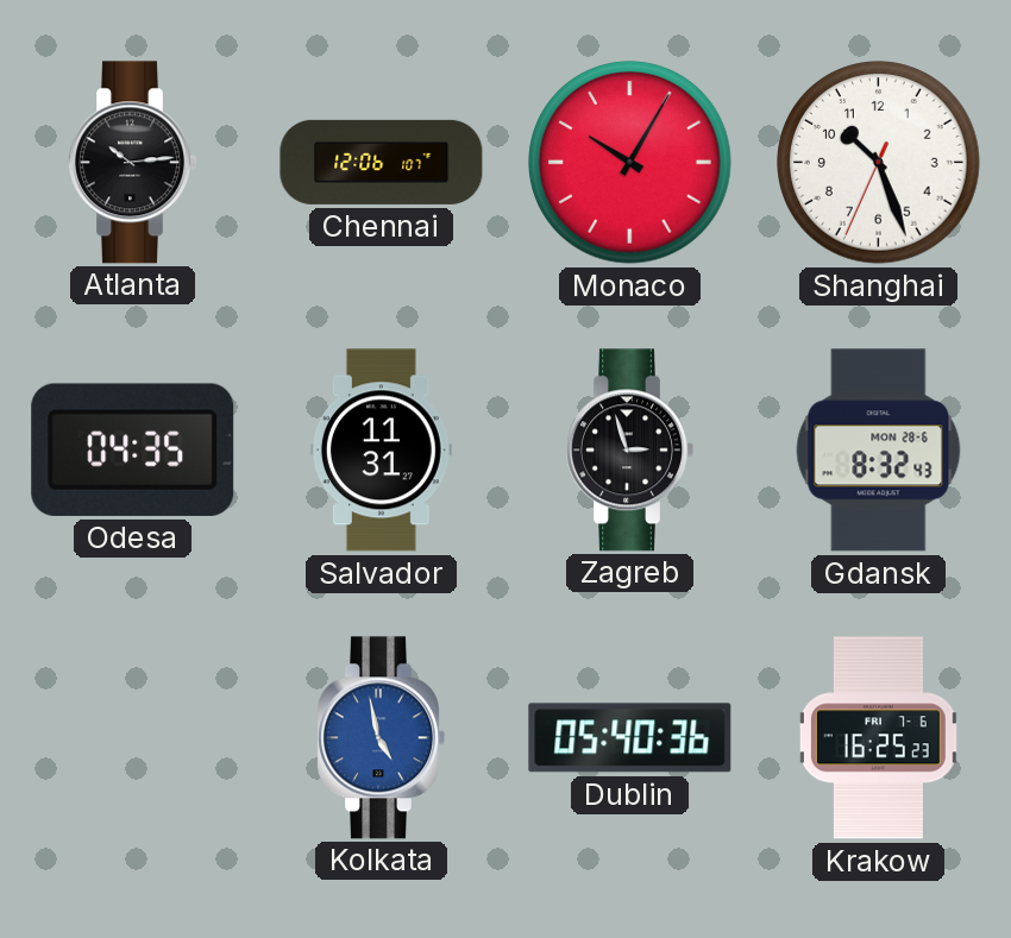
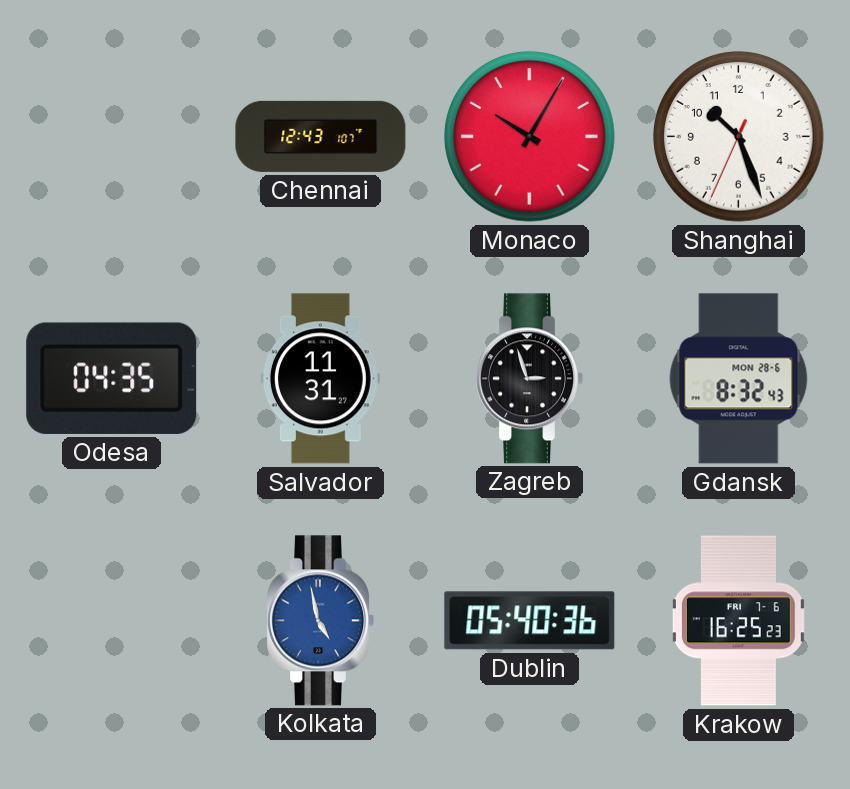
Atlanta: 10:14 -> none (132, 163)
Chennai: 12:06 -> 12:43 (321, 136)
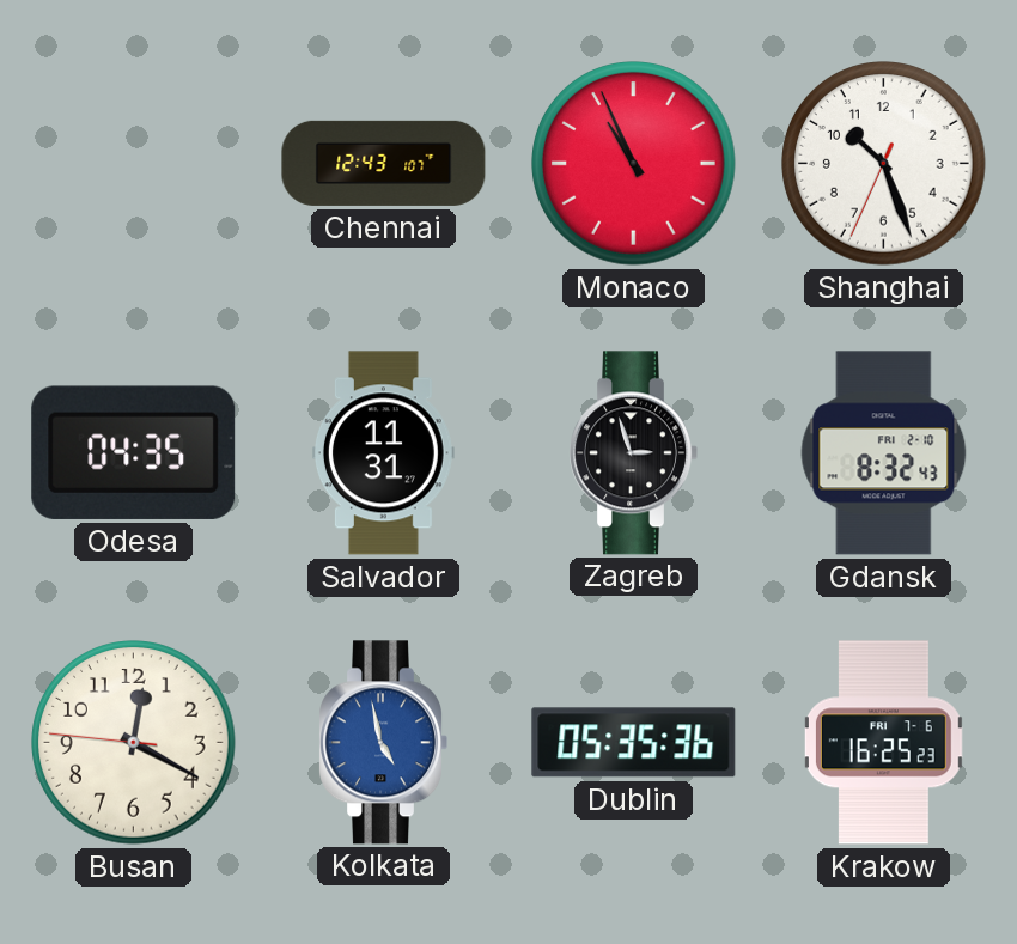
Monaco: 10:05 -> 10:56 (634, 164)
Gdansk date: MON 28-6 -> FRI 2-10 (884, 453)
Busan: none -> 12:19 (134, 743)
Dublin: 05:40 -> 05:35 (634, 743)
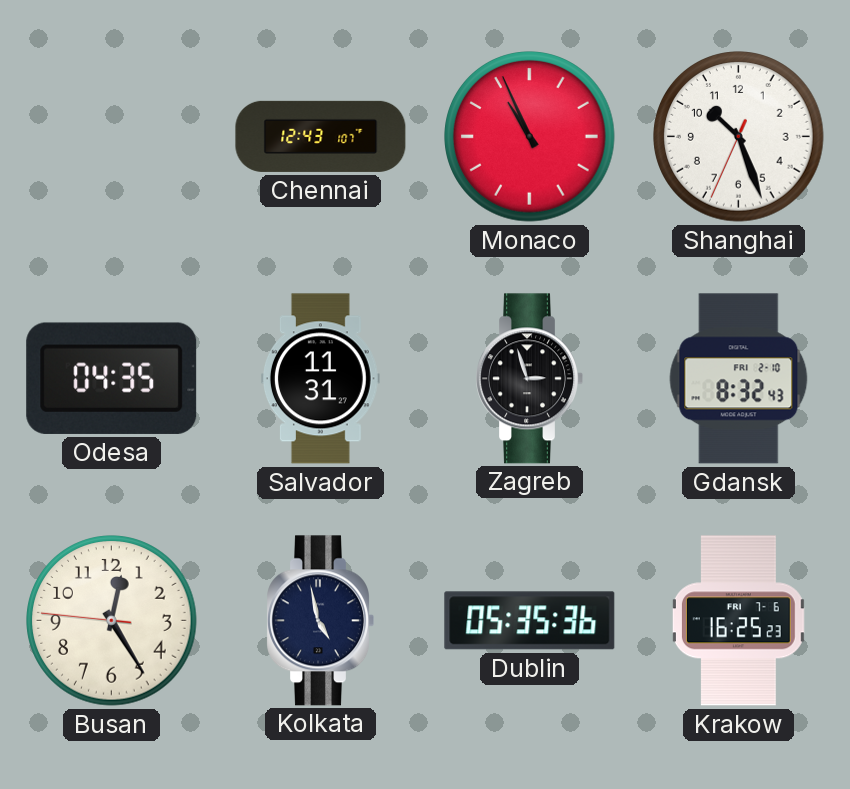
Busan: 12:19 -> 12:24 (112, 621)
Kolkata dial: blue -> navy (320, 621)
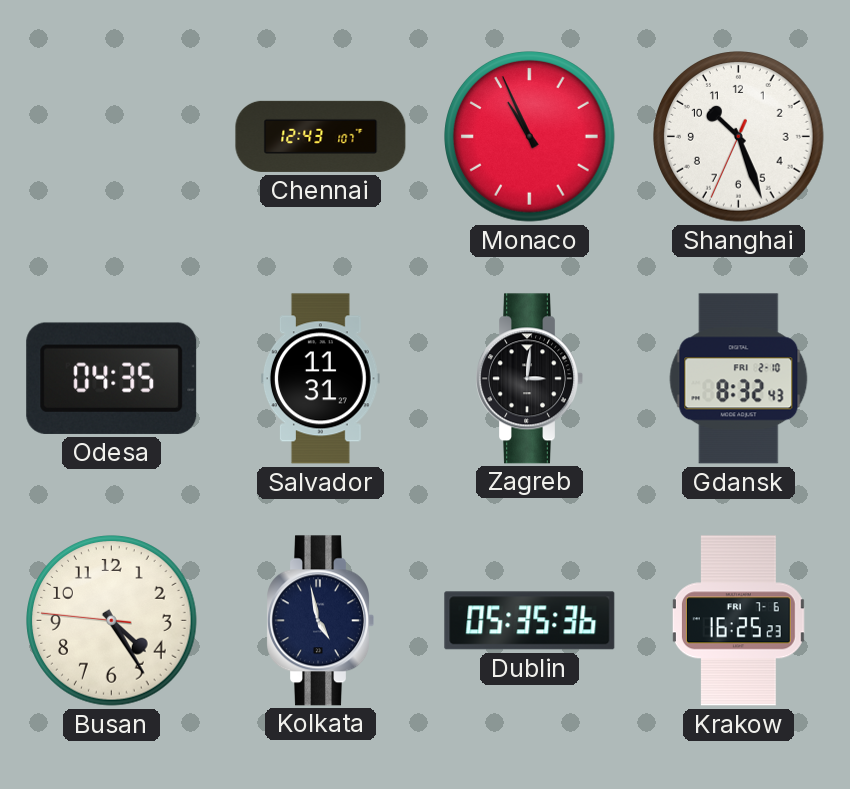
Zagreb: 2:57 -> 3:01 (529, 379)
Busan: 12:24 -> 4:24 (112, 621)
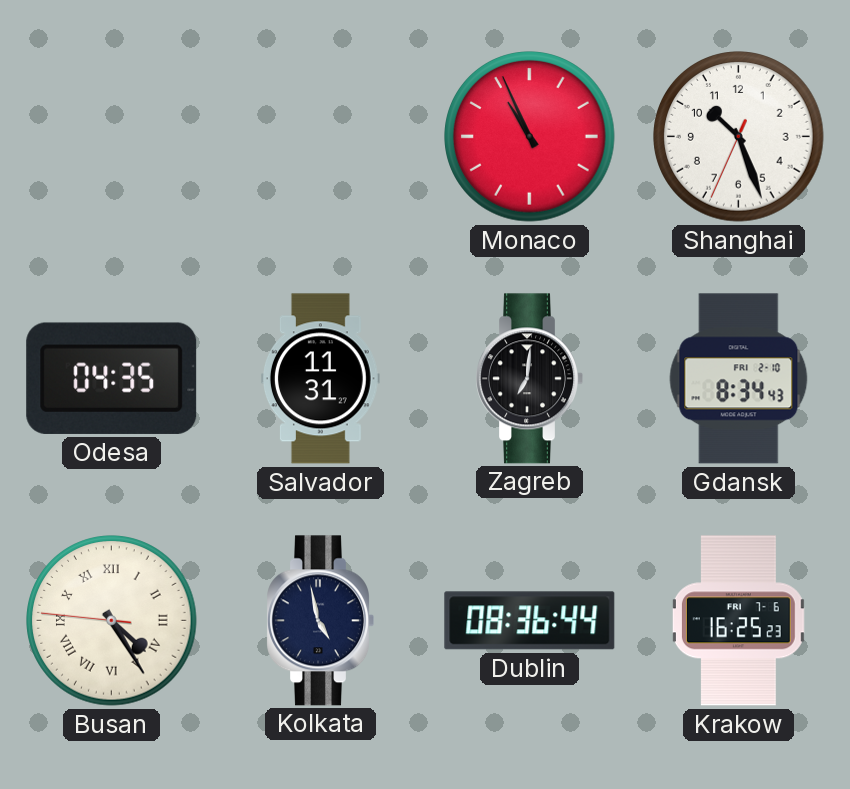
Chennai: 12:43 -> none (321, 136)
Zagreb: 3:01 -> 7:01 (529, 379)
Gdansk: 8:32 -> 8:34 (739, 379)
Busan numerals: Arabic -> Roman (112, 621)
Dublin: 05:35 -> 08:36 (530, 621)
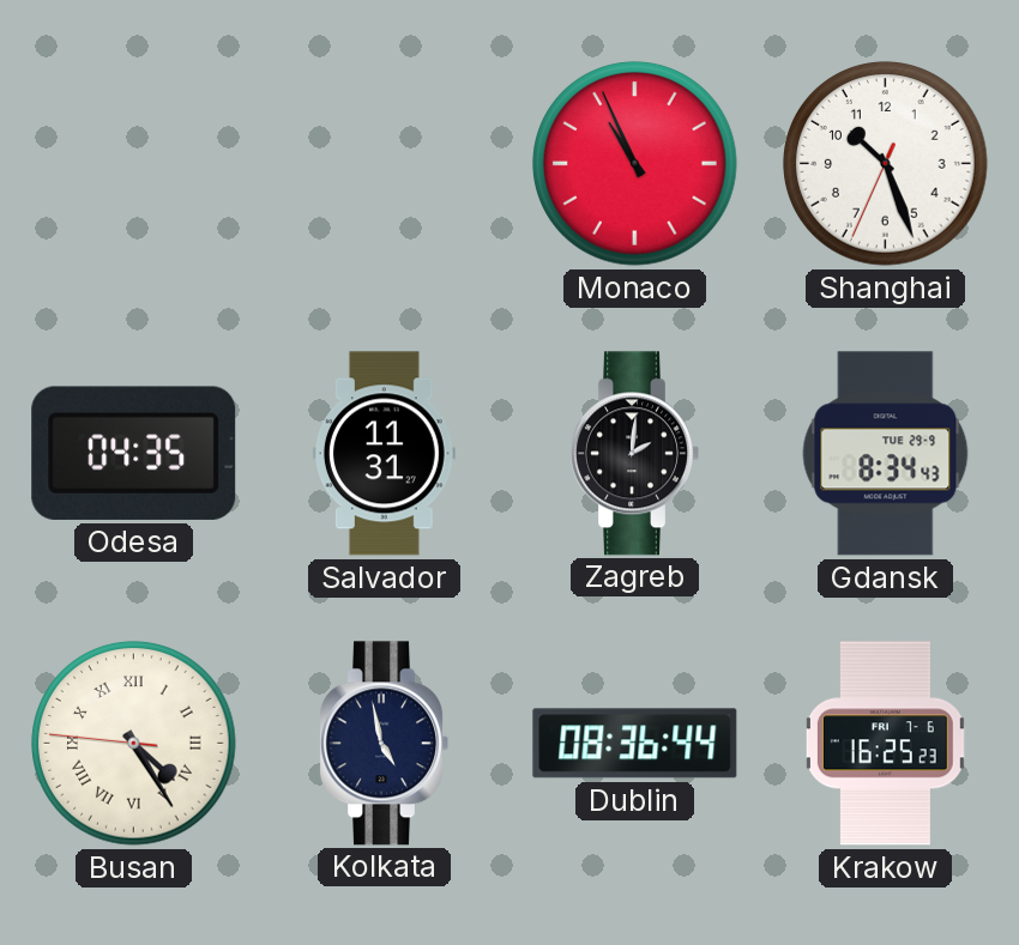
Zagreb: 7:01 -> 2:01 (634, 454)
Gdansk date: FRI 2-10 -> TUE 29-9 (886, 454)
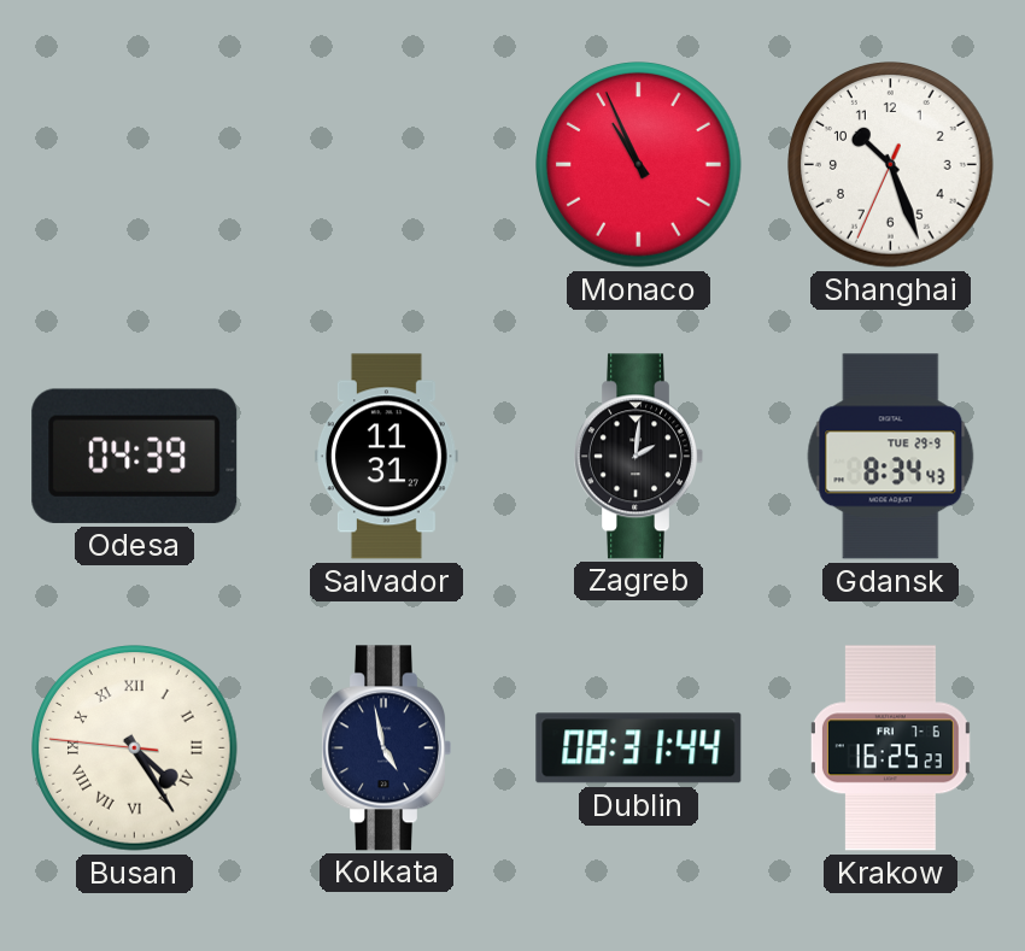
Odesa: 04:35 -> 04:39 (135, 456)
Dublin: 08:36 -> 08:31 (639, 749)
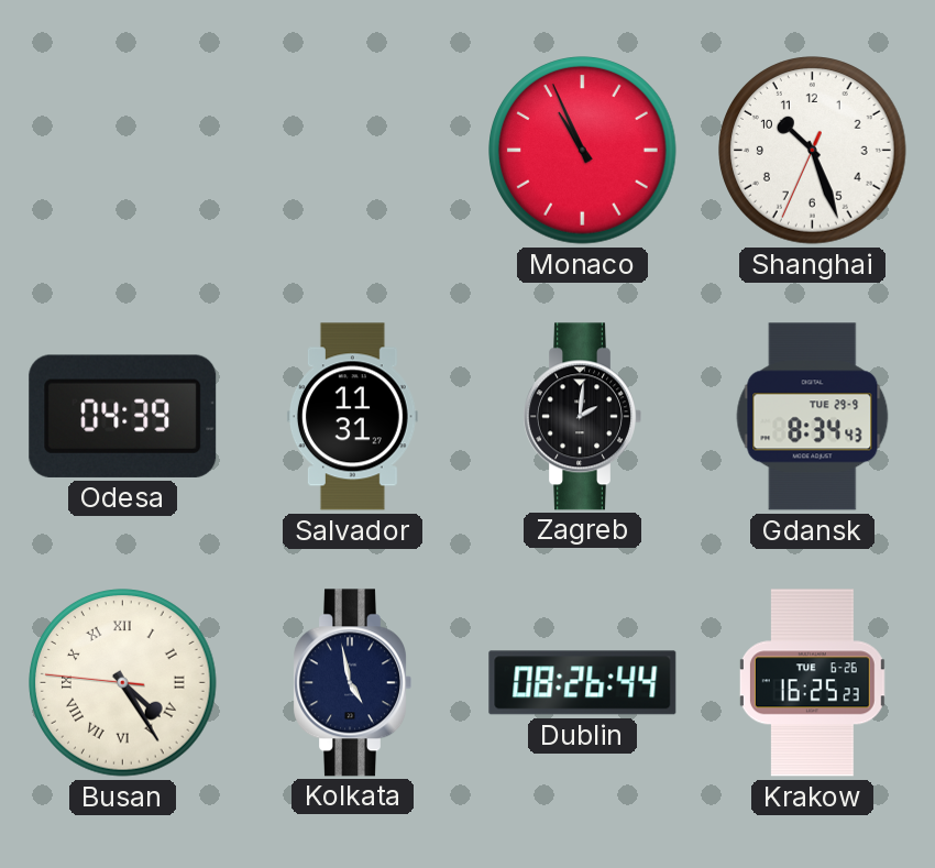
Dublin: 08:31 -> 08:26 (583, 683)
Krakow date: FRI 7-6 -> TUE 6-26 (812, 683)
